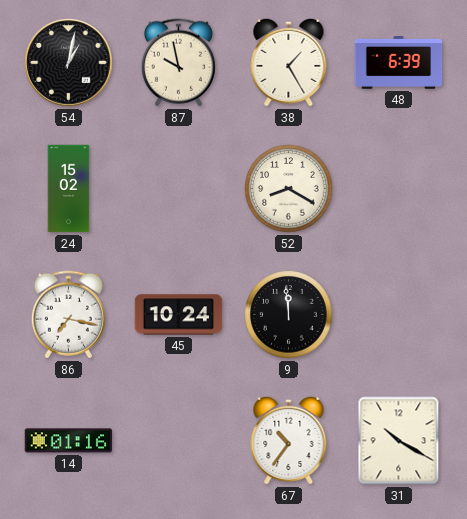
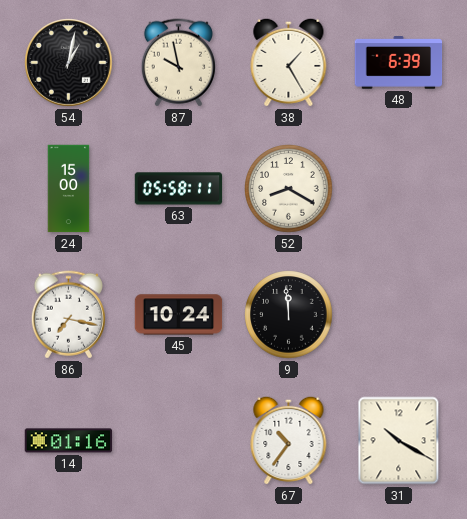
24: 15:02 -> 15:00 (69, 189)
63: none -> 05:58 (179, 189)
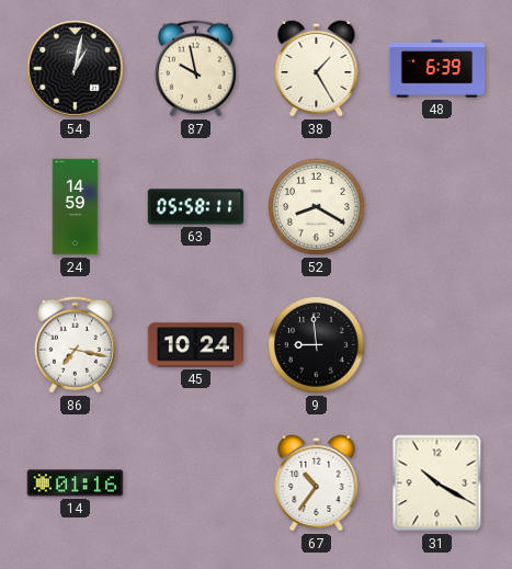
24: 15:00 -> 14:59 (76, 207)
9: 11:59 -> 8:59 (317, 345)
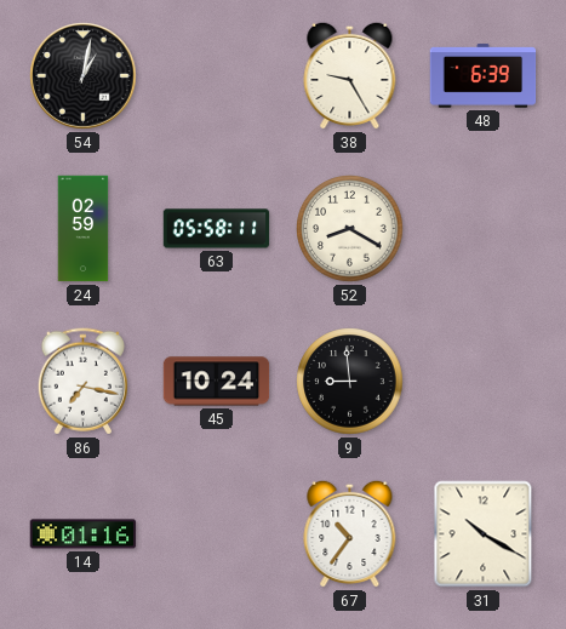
87: 9:58 -> none (195, 69)
38: 1:25 -> 9:25 (350, 75)
24: 14:59 -> 02:59 (84, 229)
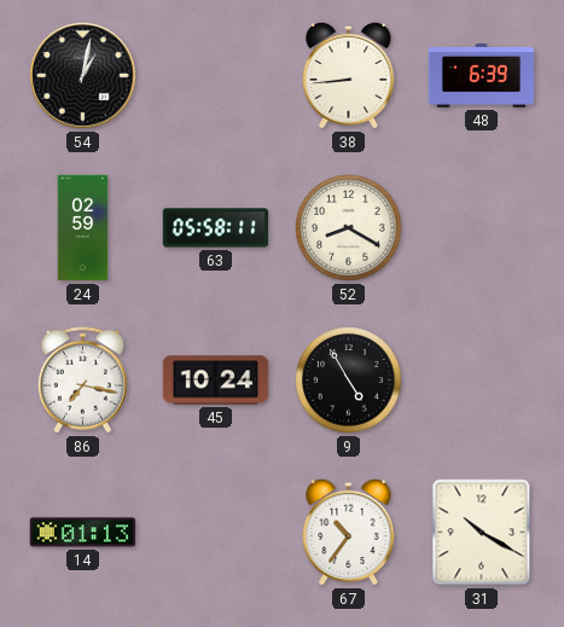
38: 9:25 -> 8:44 (349, 75)
9: 8:59 -> 4:55 (349, 381)
14: 01:16 -> 01:13 (83, 533)
